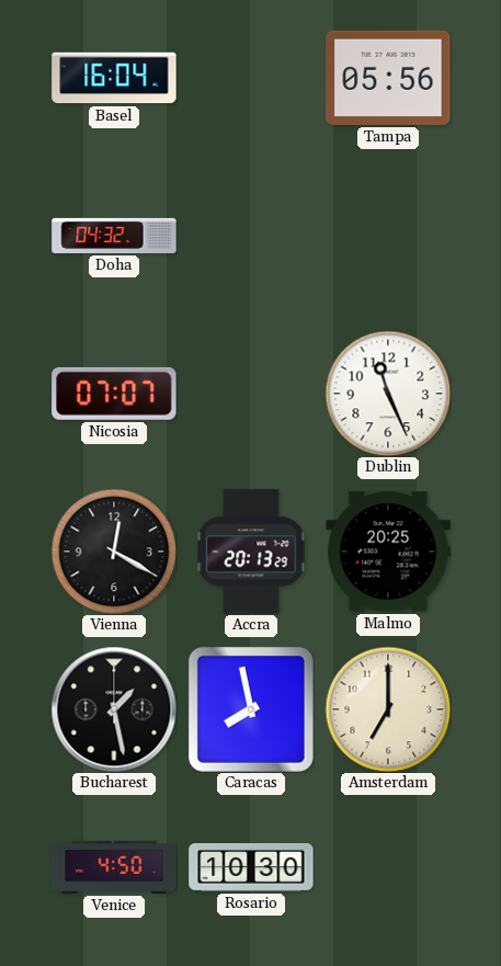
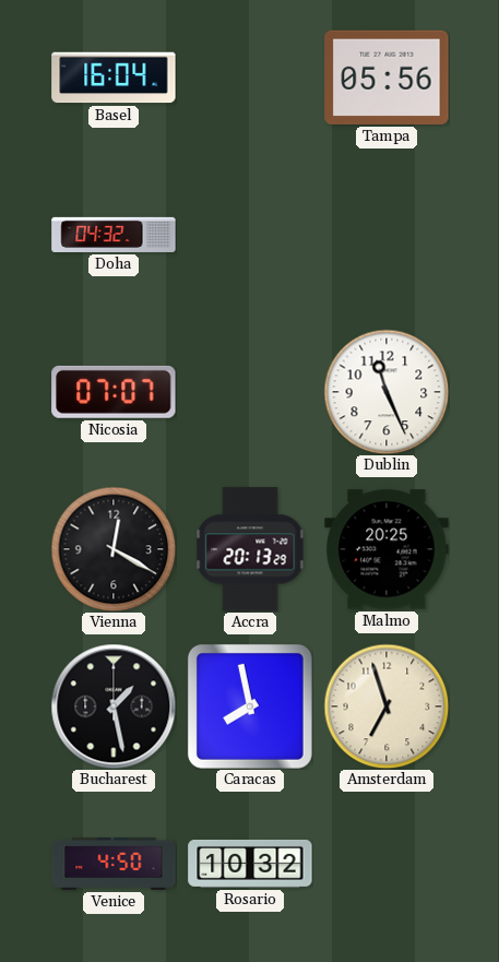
Amsterdam: 7:00 -> 6:57 (387, 706)
Rosario: 10:30 -> 10:32 (250, 864)
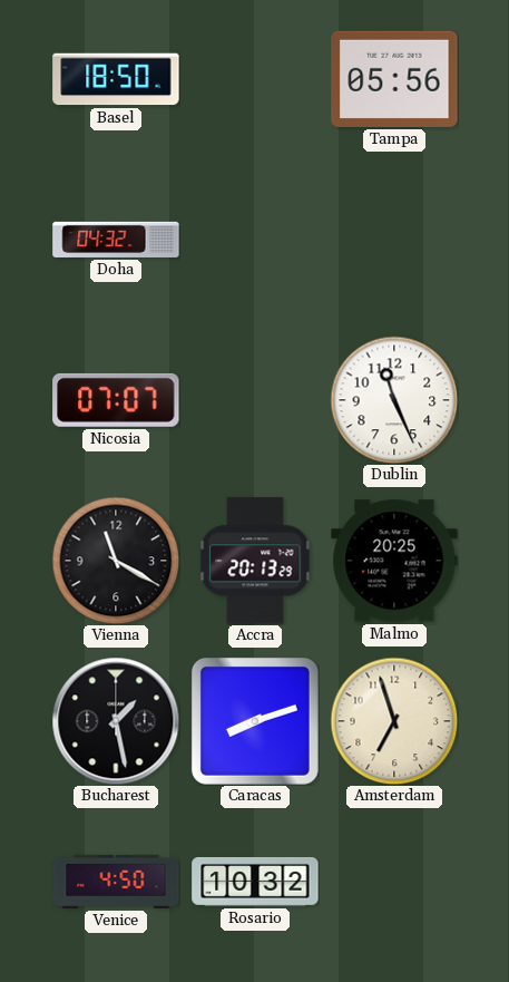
Basel: 16:04 -> 18:50 (116, 79)
Vienna: 12:20 -> 11:20 (116, 561)
Caracas: 7:58 -> 8:12 (255, 721)
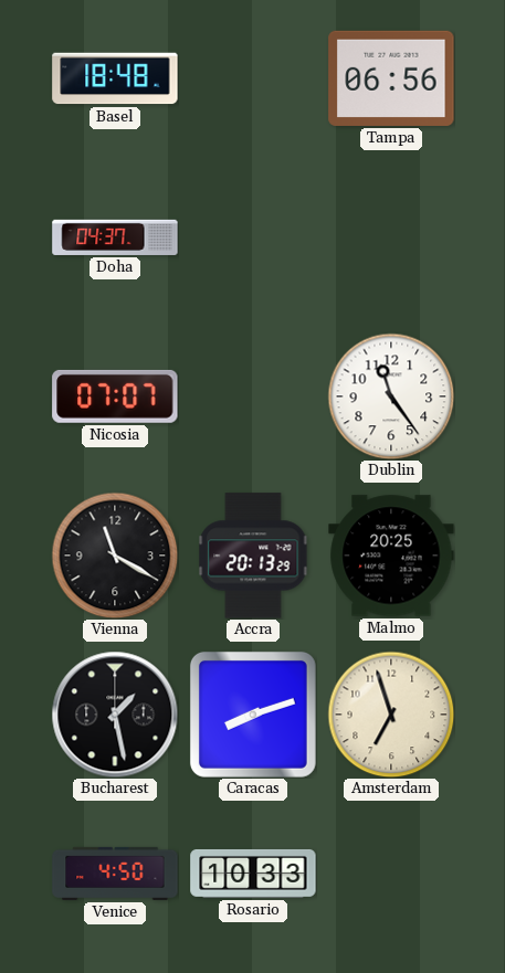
Basel: 18:50 -> 18:48 (115, 78)
Tampa: 05:56 -> 06:56 (391, 78)
Doha: 04:32 -> 04:37 (115, 237)
Dublin: 11:26 -> 11:24 (391, 396)
Rosario: 10:32 -> 10:33 (253, 874)
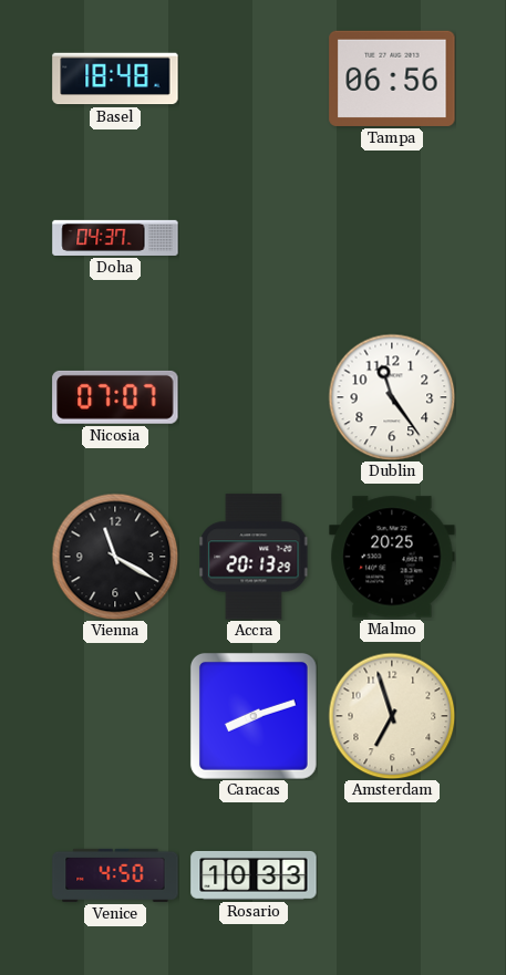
Bucharest: 1:28 -> none (115, 715)
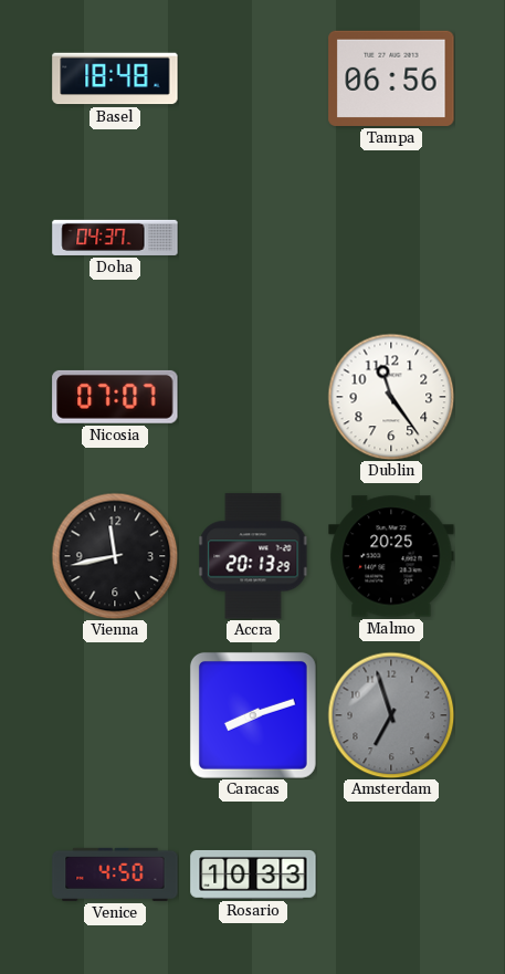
Vienna: 11:20 -> 11:43 (115, 556)
Amsterdam dial: cream -> grey (391, 715)
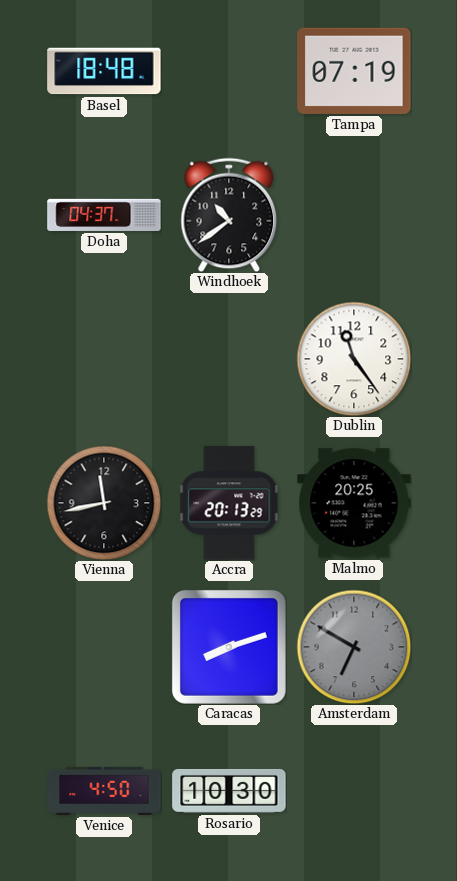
Tampa: 06:56 -> 07:19 (354, 71)
Windhoek: none -> 10:39 (229, 215)
Nicosia: 07:07 -> none (115, 397)
Amsterdam: 6:57 -> 6:50 (354, 647)
Rosario: 10:33 -> 10:30 (229, 791)
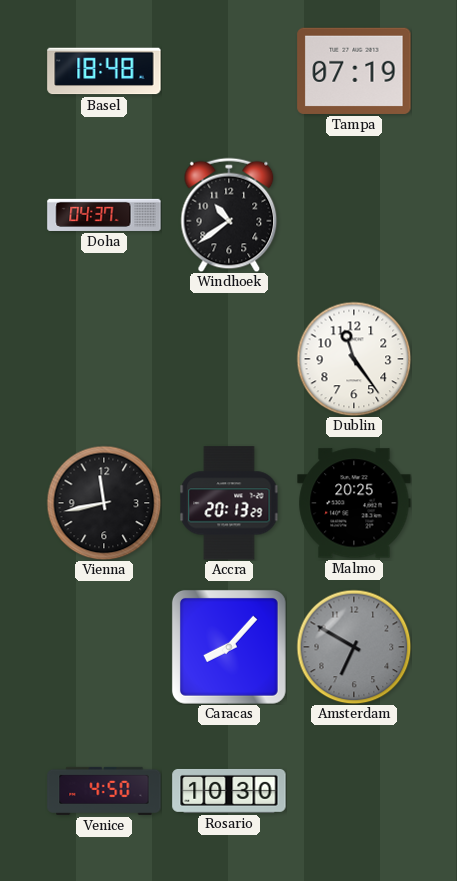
Caracas: 8:12 -> 8:07 (229, 647)
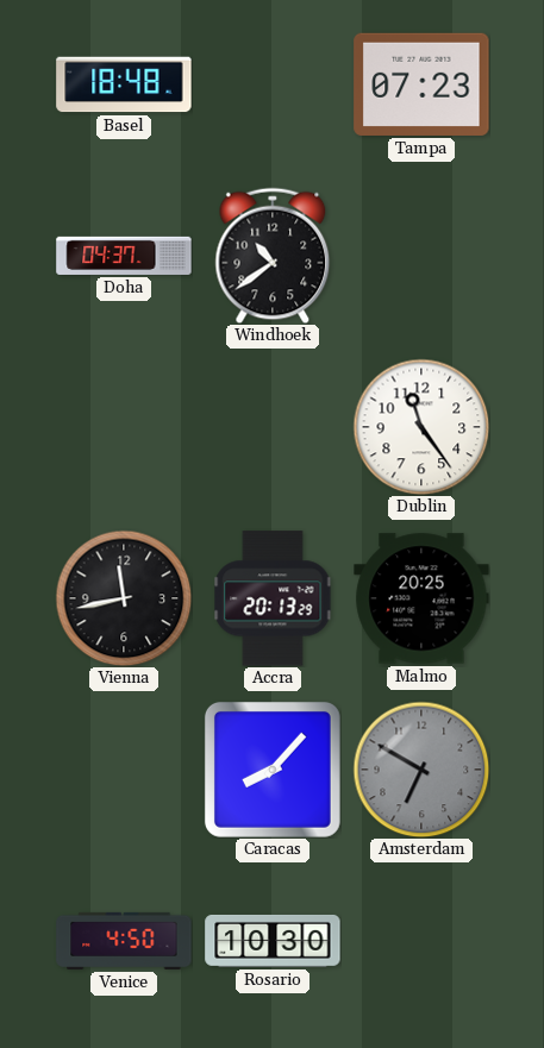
Tampa: 07:19 -> 07:23 (421, 84)
